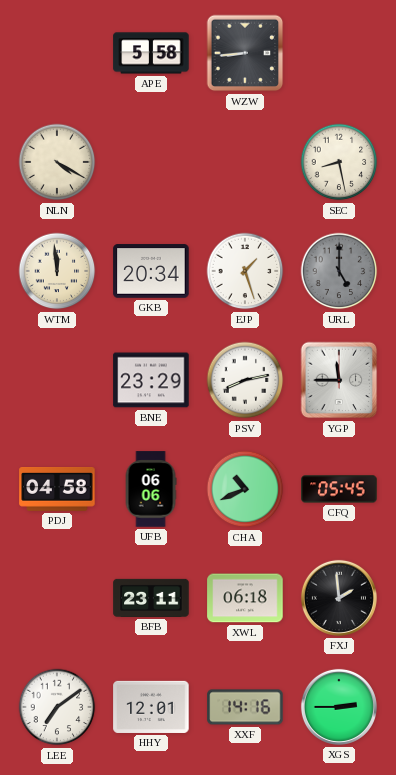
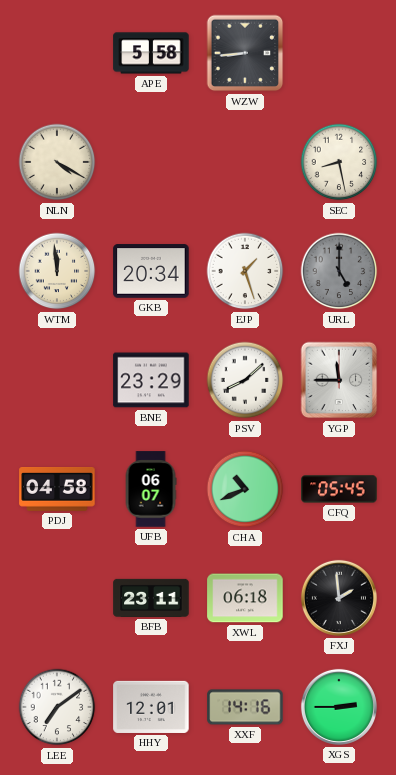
PSV: 8:13 -> 8:08 (245, 380)
UFB: 06:06 -> 06:07 (151, 489)
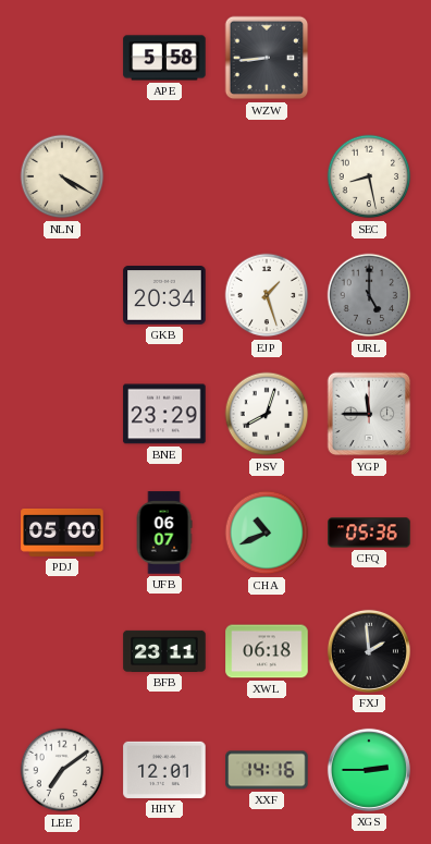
WTM: 11:59 -> none (57, 271)
PSV: 8:08 -> 8:03 (267, 414)
PDJ: 04:58 -> 05:00 (62, 534)
CFQ: 05:45 -> 05:36 (369, 533)
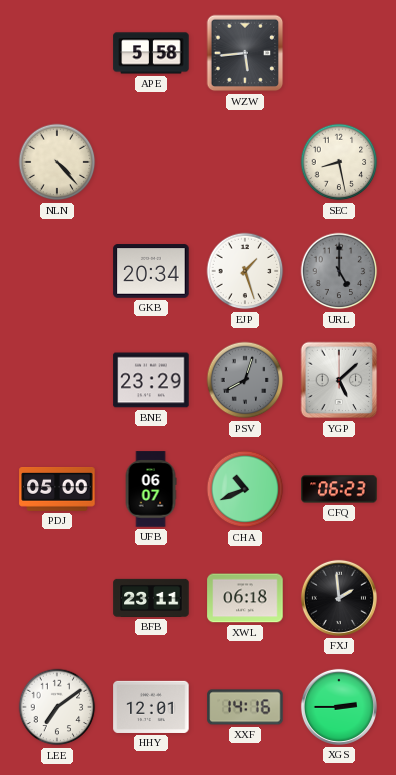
WZW: 8:44 -> 5:44 (245, 53)
NLN: 4:20 -> 4:23 (57, 162)
PSV dial: white -> grey (245, 380)
YGP: 11:45 -> 5:08 (339, 380)
CFQ: 05:36 -> 06:23 (339, 489)
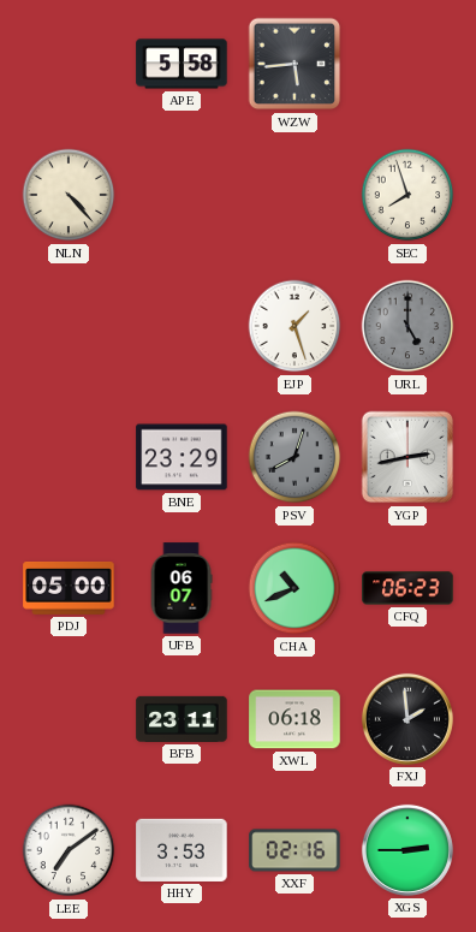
SEC: 8:28 -> 7:57 (407, 195)
GKB: 20:34 -> none (151, 271)
YGP: 5:08 -> 2:43 (407, 457)
HHY: 12:01 -> 3:53 (182, 850)
XXF: 14:16 -> 02:16 (294, 850)
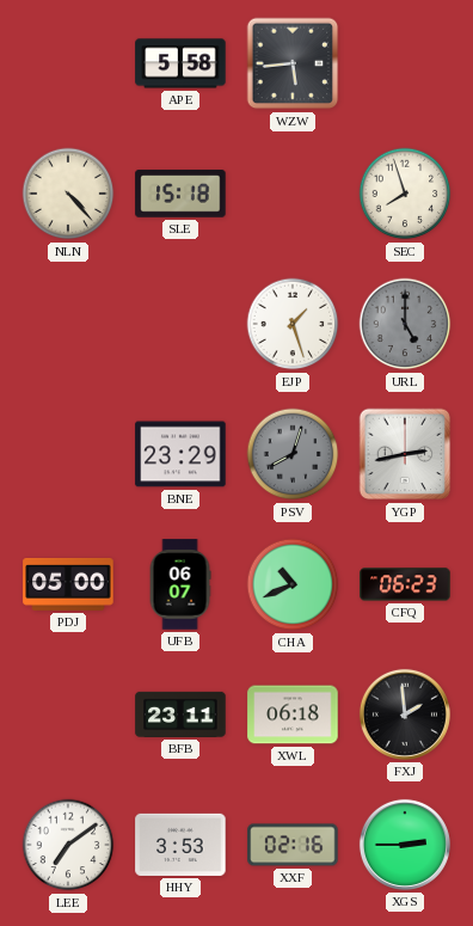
SLE: none -> 15:18 (180, 194)
